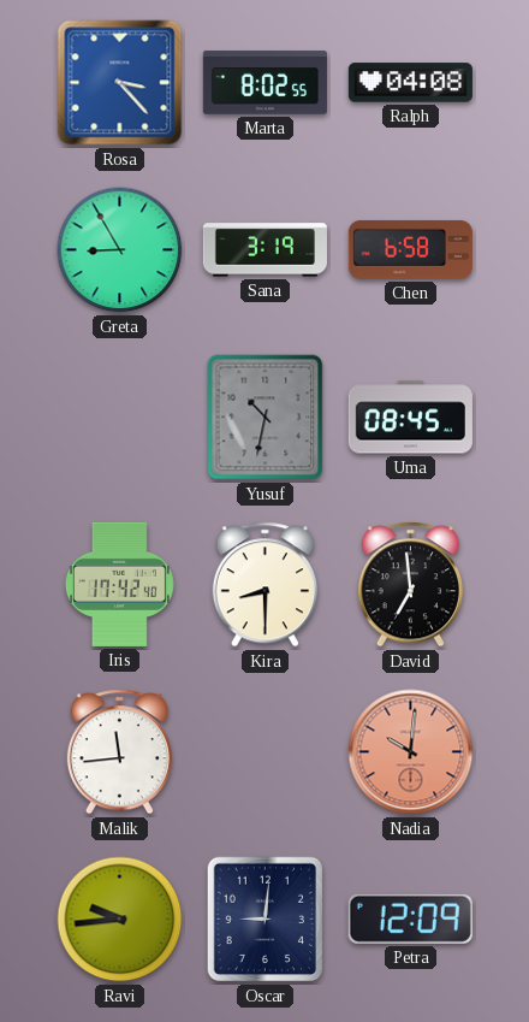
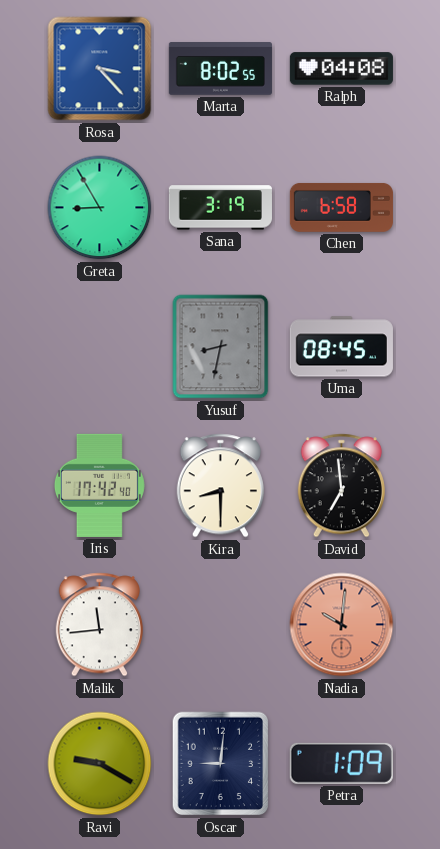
Yusuf: 10:32 -> 8:32 (221, 347)
Ravi: 9:44 -> 9:20 (100, 764)
Petra: 12:09 -> 1:09 (341, 763)
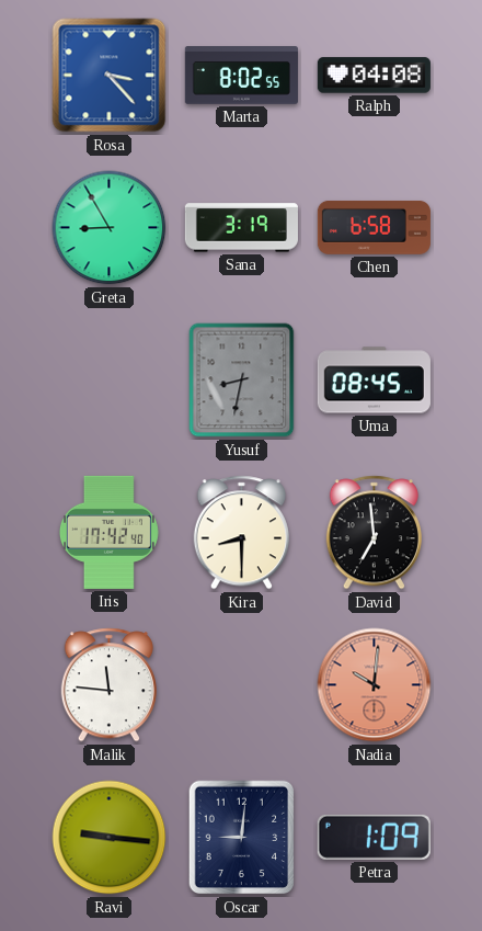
Malik: 11:44 -> 11:46 (108, 685)
Ravi: 9:20 -> 9:16 (110, 838)
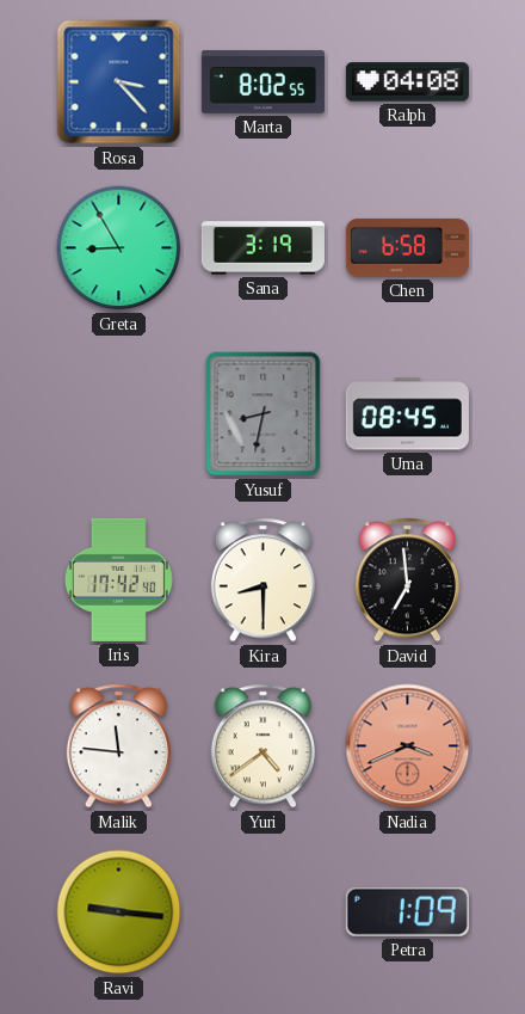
Yuri: none -> 4:39 (262, 746)
Nadia: 10:01 -> 3:41 (408, 746)
Oscar: 9:01 -> none (242, 838)
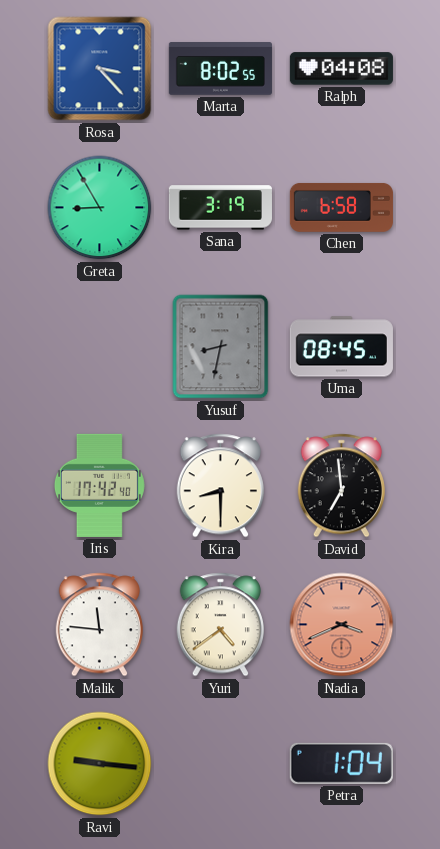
Petra: 1:09 -> 1:04 (341, 763)
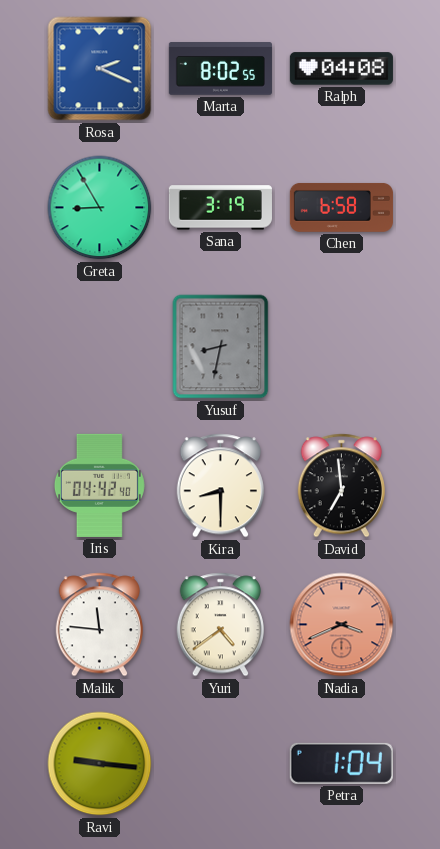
Rosa: 3:23 -> 2:19 (100, 69)
Uma: 08:45 -> none (341, 347)
Iris: 17:42 -> 04:42 (99, 485)
